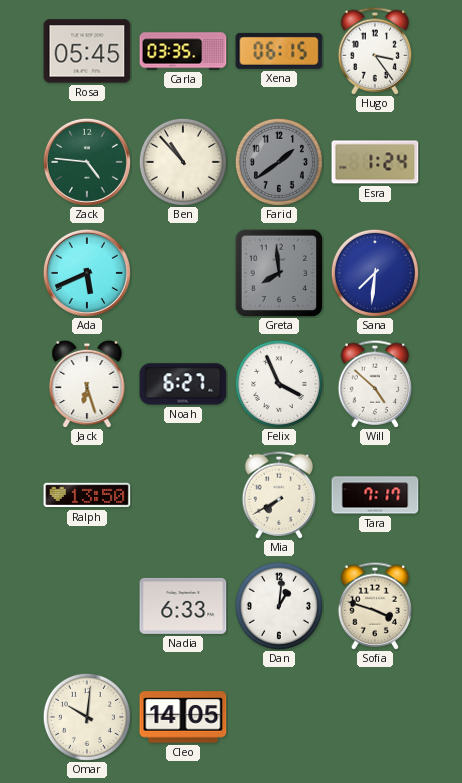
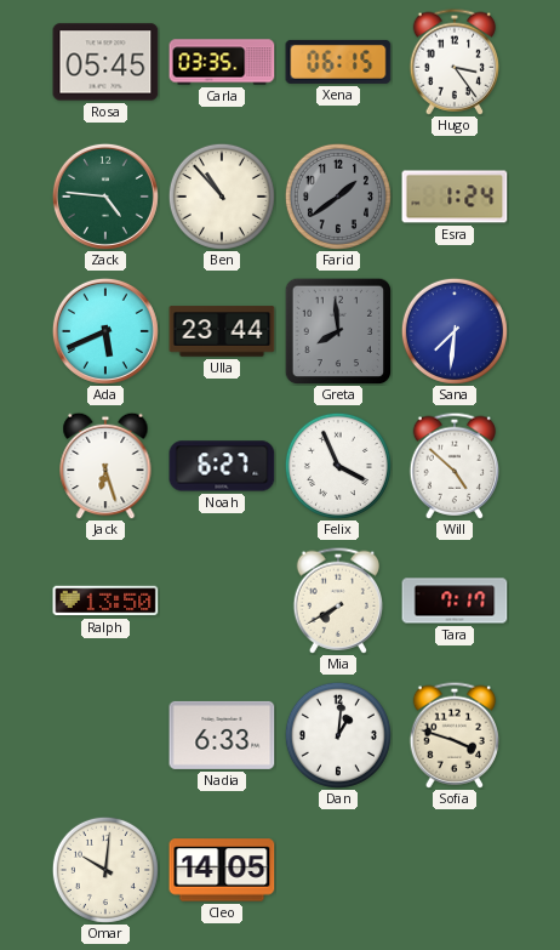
Ulla: none -> 23:44 (222, 331)
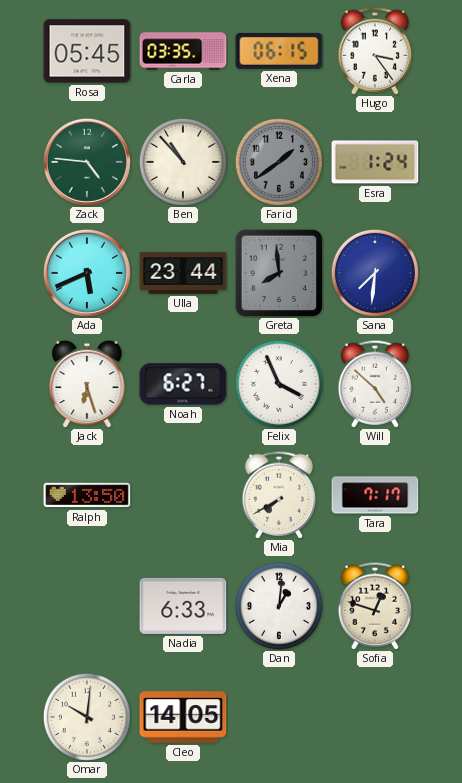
Sofia: 3:48 -> 12:48 (375, 606)
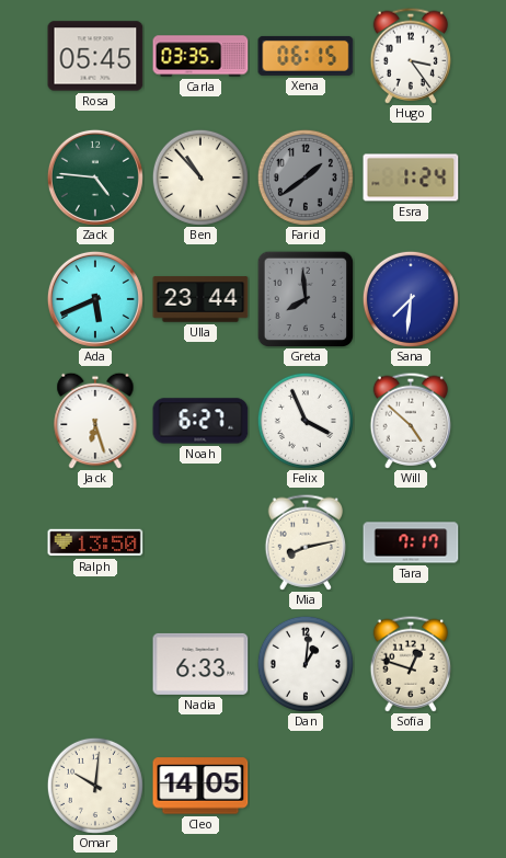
Mia: 7:40 -> 8:13 (306, 542)
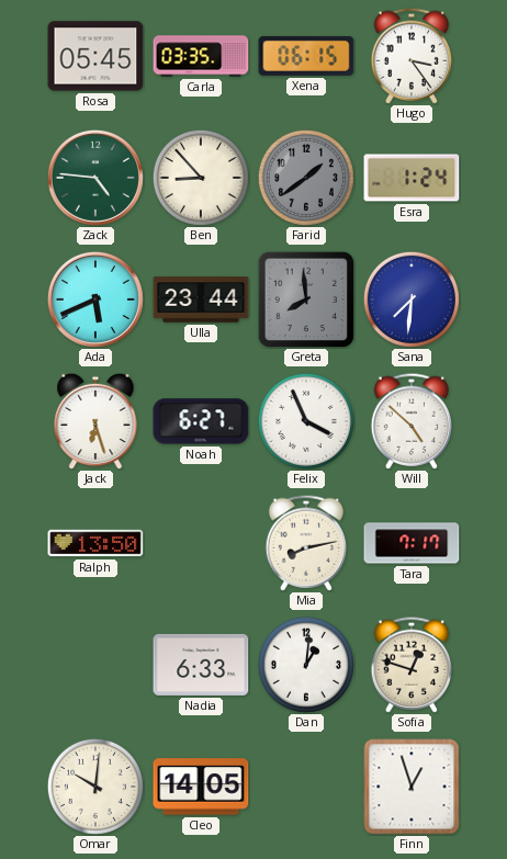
Ben: 10:53 -> 8:53 (201, 178)
Finn: none -> 12:57 (412, 787)
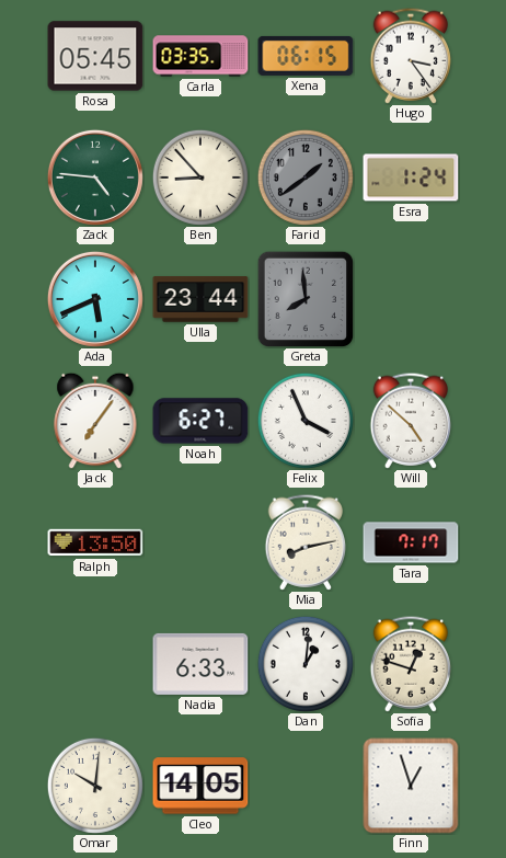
Sana: 7:31 -> none (412, 299)
Jack: 6:27 -> 7:06 (95, 421)
